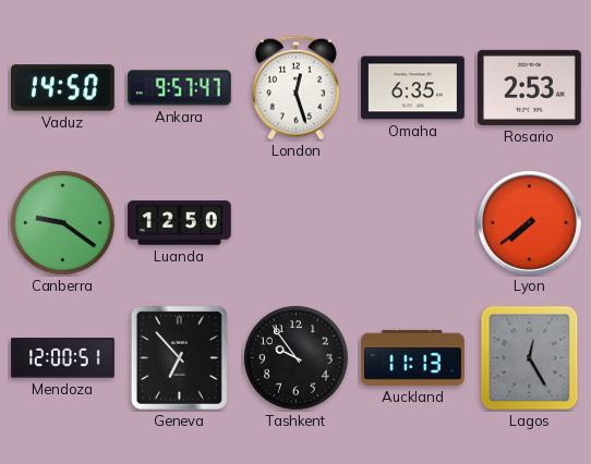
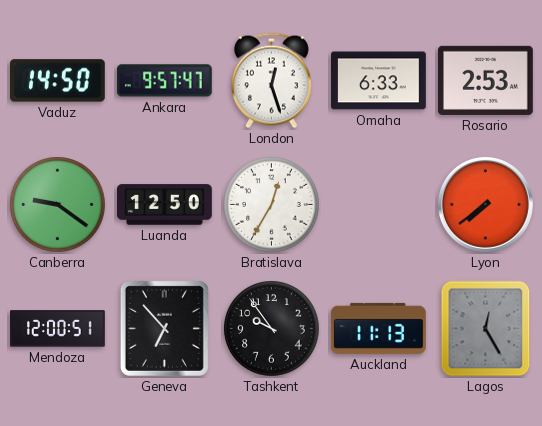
Omaha: 6:35 -> 6:33 (379, 81)
Bratislava: none -> 12:35 (272, 205)
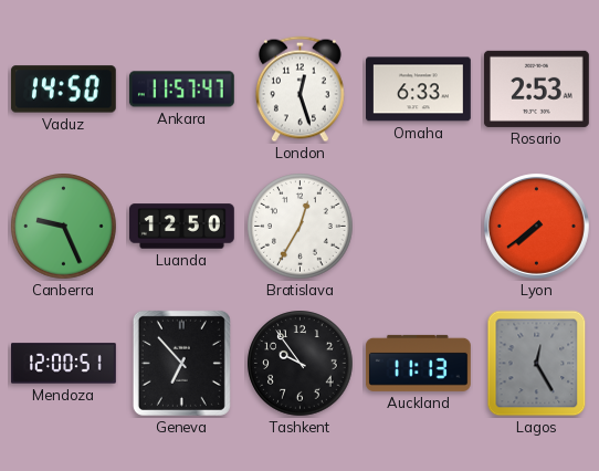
Ankara: 9:57 -> 11:57 (181, 90)
Canberra: 9:21 -> 9:26 (64, 227)
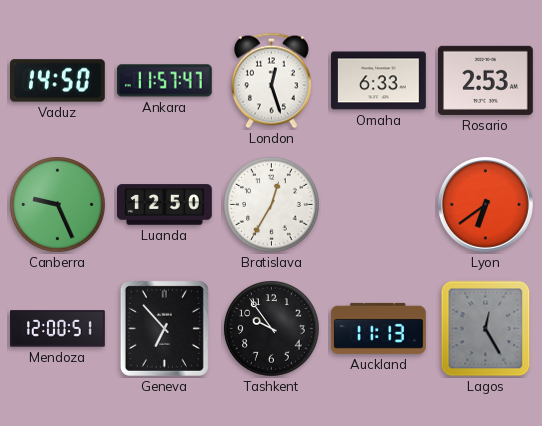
Lyon: 7:39 -> 6:39 (485, 204)
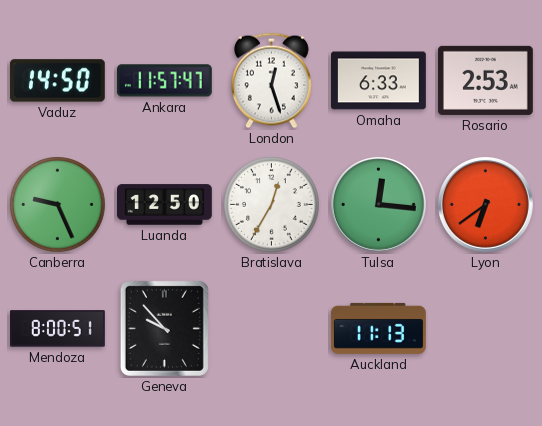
Tulsa: none -> 12:16 (378, 204)
Mendoza: 12:00 -> 8:00 (58, 329)
Geneva: 6:53 -> 9:53 (164, 328)
Tashkent: 9:54 -> none (272, 329)
Lagos: 12:25 -> none (486, 329)
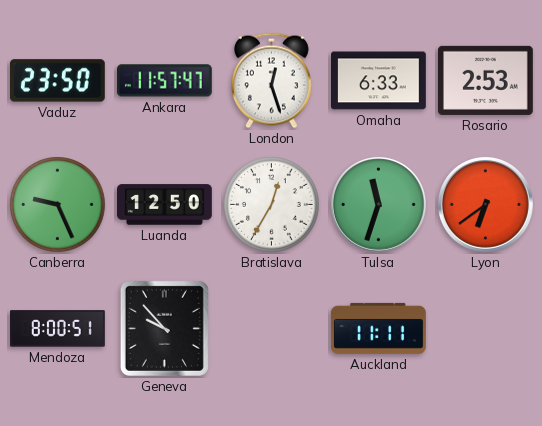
Vaduz: 14:50 -> 23:50 (57, 81)
Tulsa: 12:16 -> 11:33 (378, 204)
Auckland: 11:13 -> 11:11 (378, 328)
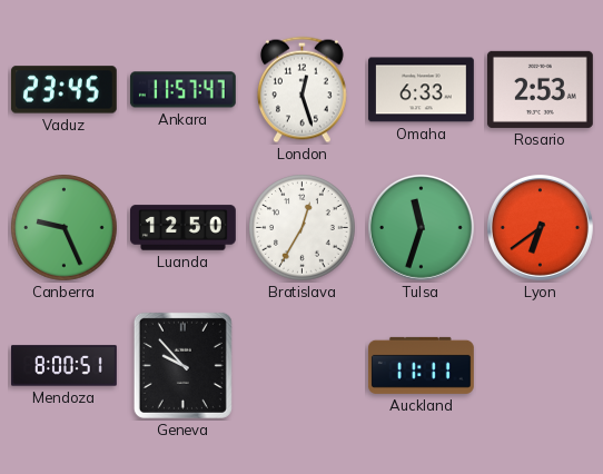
Vaduz: 23:50 -> 23:45 (63, 90)
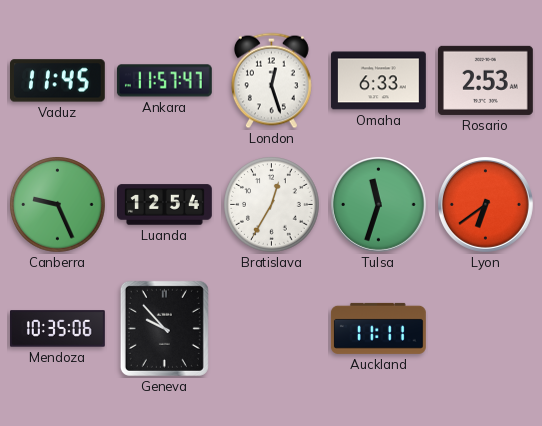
Vaduz: 23:45 -> 11:45 (57, 81)
Luanda: 12:50 -> 12:54 (165, 205)
Mendoza: 8:00 -> 10:35 (58, 329)
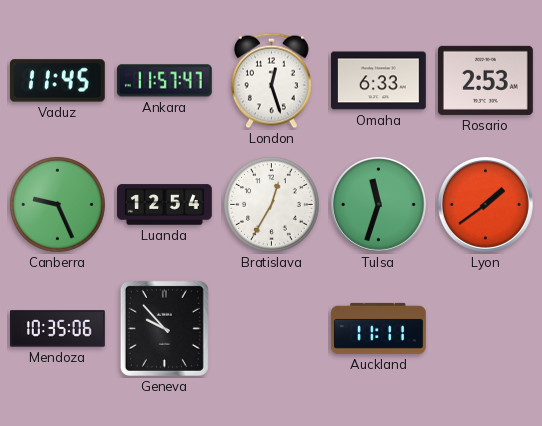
Lyon: 6:39 -> 1:39 (485, 204)
